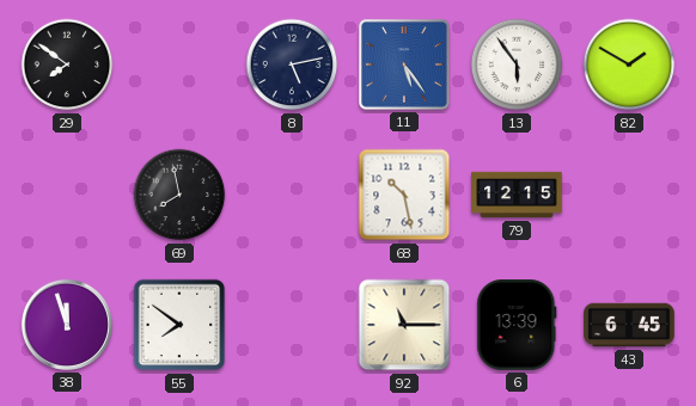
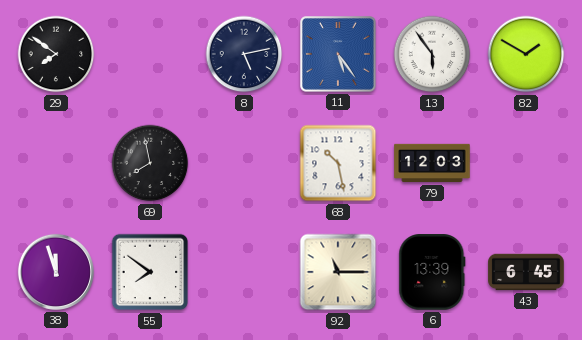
79: 12:15 -> 12:03 (432, 163)
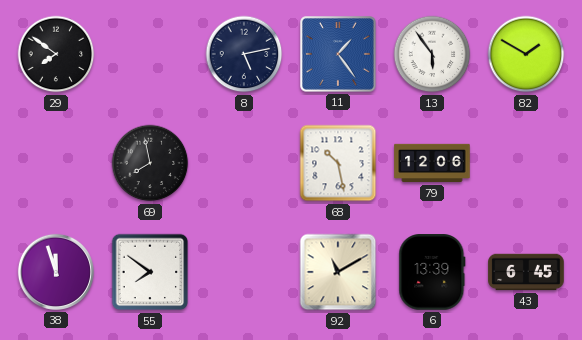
11: 5:24 -> 1:24 (338, 54)
79: 12:03 -> 12:06 (432, 163)
92: 11:15 -> 11:10 (338, 272)
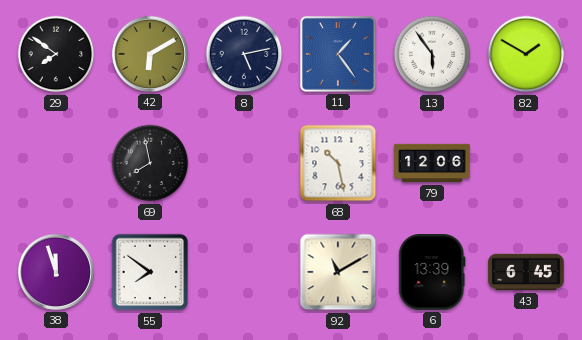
42: none -> 6:10 (150, 54)
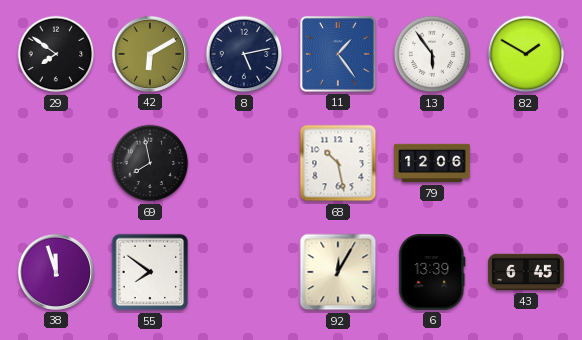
92: 11:10 -> 12:05 (338, 272)
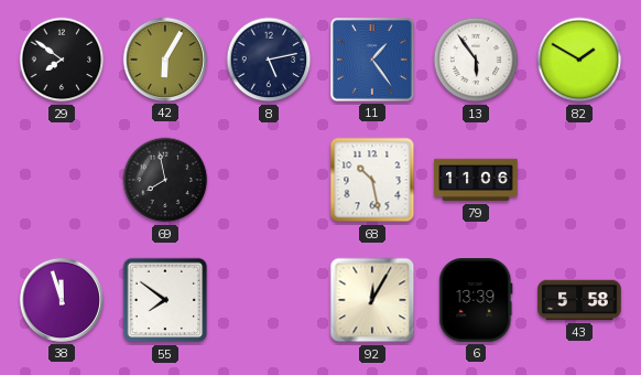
42: 6:10 -> 6:05 (165, 60)
79: 12:06 -> 11:06 (476, 180)
43: 6:45 -> 5:58 (579, 300)
